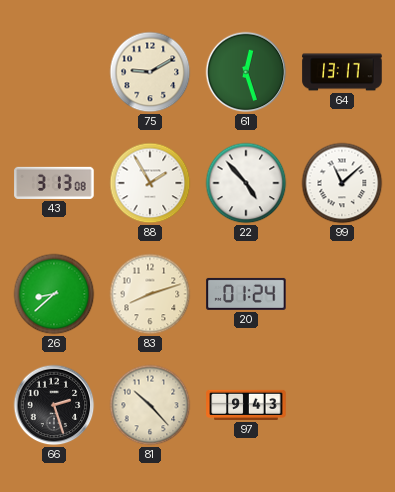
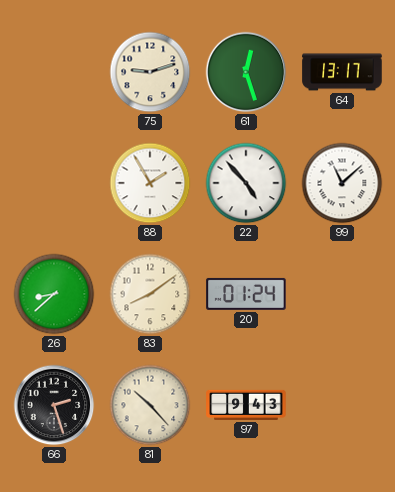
75: 9:10 -> 9:12 (150, 72)
43: 3:13 -> none (54, 183)
83: 8:12 -> 8:09 (150, 294)
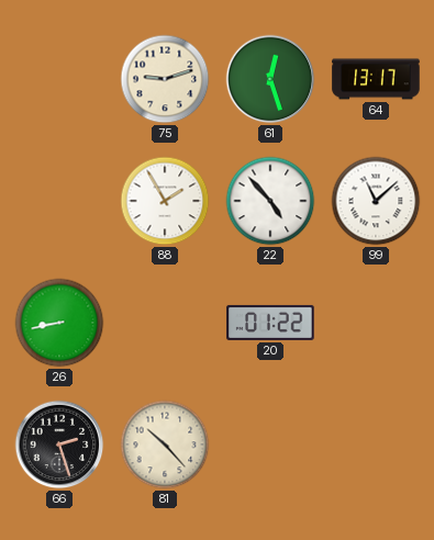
26: 8:38 -> 8:43 (59, 323)
83: 8:09 -> none (150, 294)
20: 01:24 -> 01:22 (270, 323)
97: 9:43 -> none (246, 405)
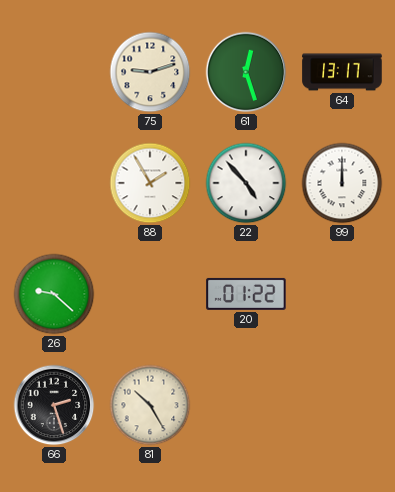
99: 11:08 -> 12:00 (342, 183)
26: 8:43 -> 9:22 (54, 294)
81: 10:23 -> 10:25 (150, 405)
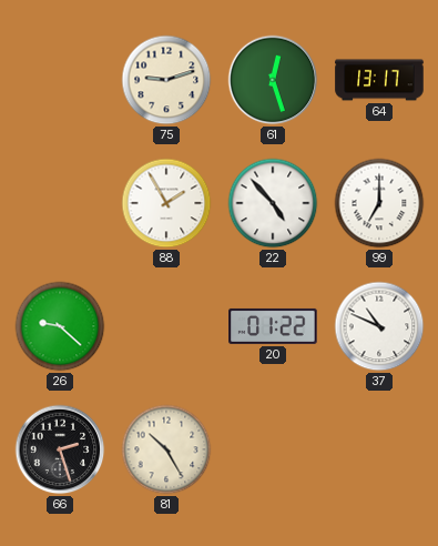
99: 12:00 -> 7:00 (379, 203)
37: none -> 10:49 (379, 326)
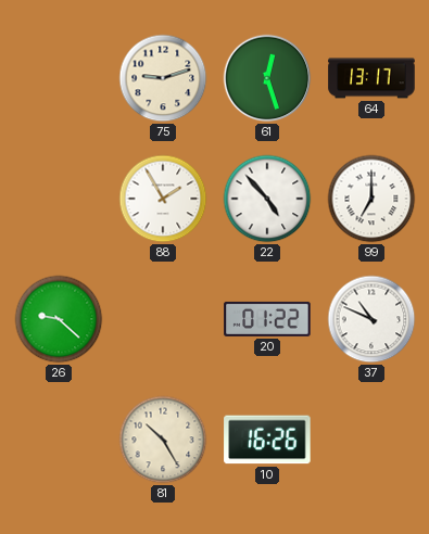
66: 2:27 -> none (60, 449)
10: none -> 16:26 (267, 440)
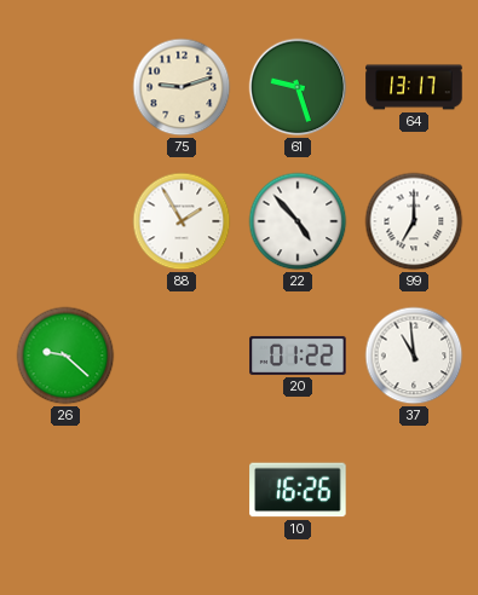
61: 12:27 -> 9:27 (298, 87)
37: 10:49 -> 10:59 (414, 356)
81: 10:25 -> none (163, 440)
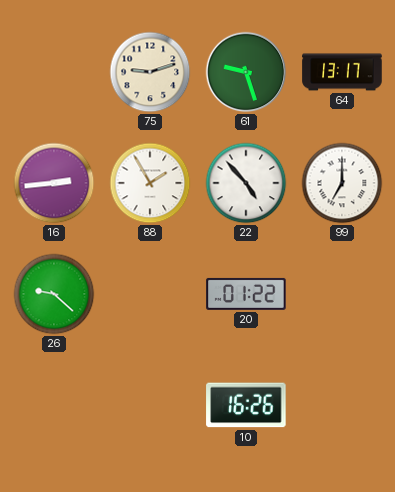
16: none -> 2:44 (54, 183)
37: 10:59 -> none (414, 356)
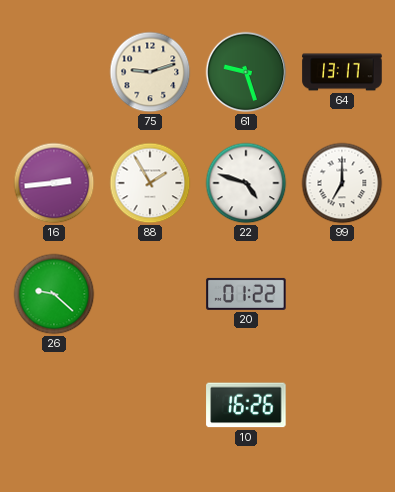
22: 4:53 -> 4:48 (246, 183)
